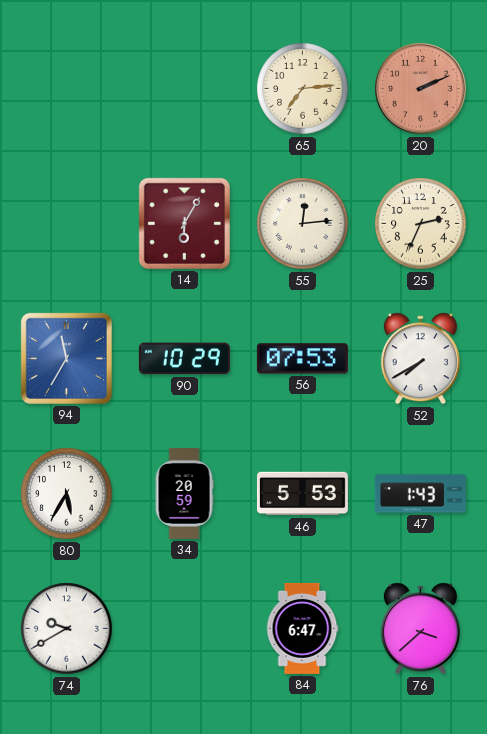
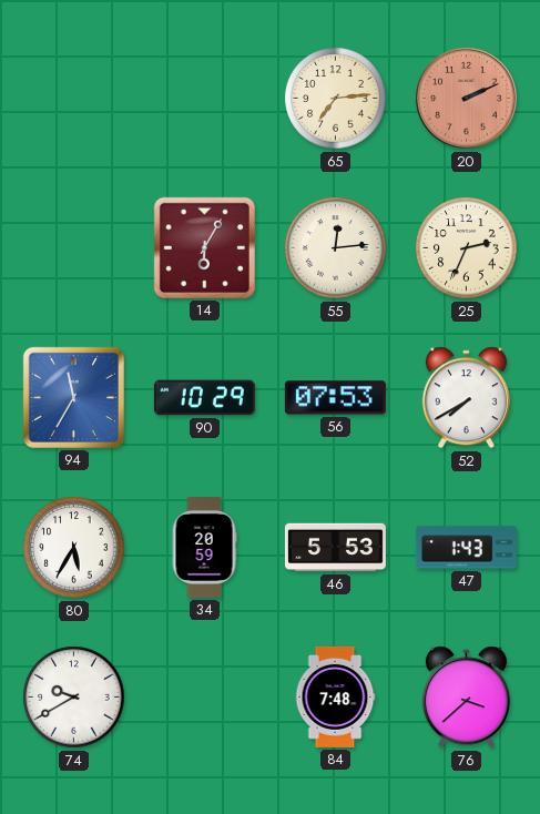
84: 6:47 -> 7:48 (335, 696)
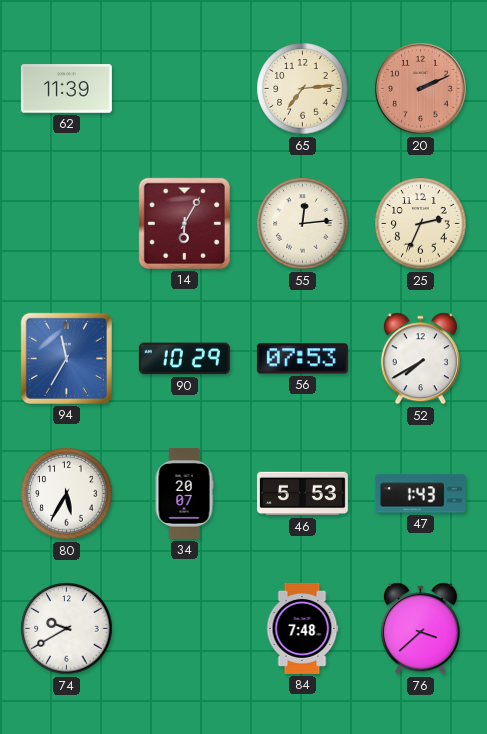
62: none -> 11:39 (66, 89)
34: 20:59 -> 20:07 (184, 493)
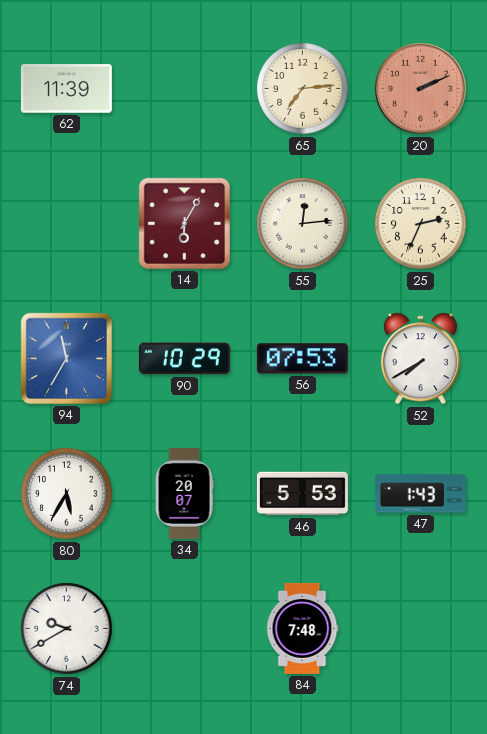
76: 3:38 -> none (420, 629)
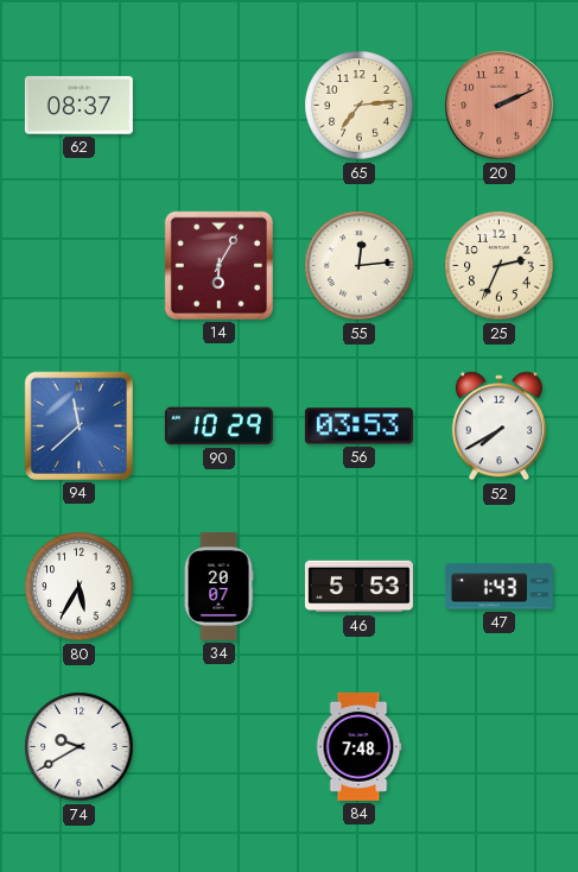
62: 11:39 -> 08:37 (78, 106)
94: 11:35 -> 11:38 (78, 425)
56: 07:53 -> 03:53 (358, 426)
